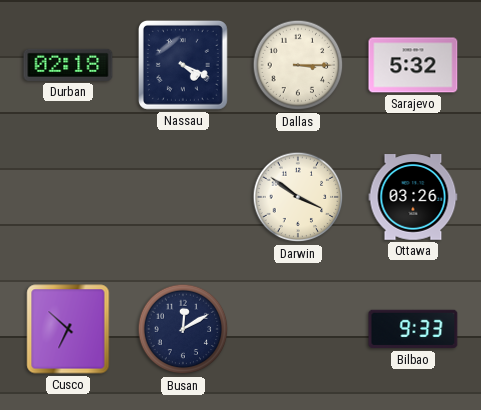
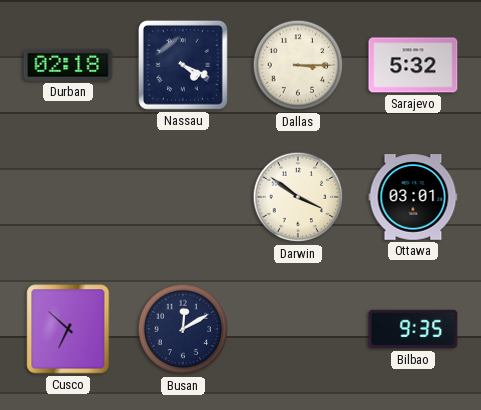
Ottawa: 03:26 -> 03:01 (413, 197)
Bilbao: 9:33 -> 9:35 (413, 329)
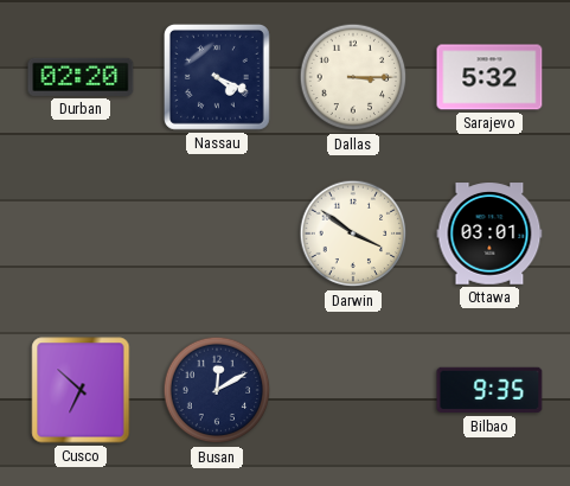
Durban: 02:18 -> 02:20 (81, 77)
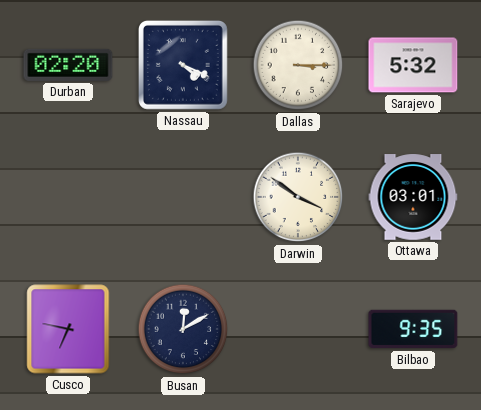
Cusco: 6:52 -> 6:47 (68, 329)
